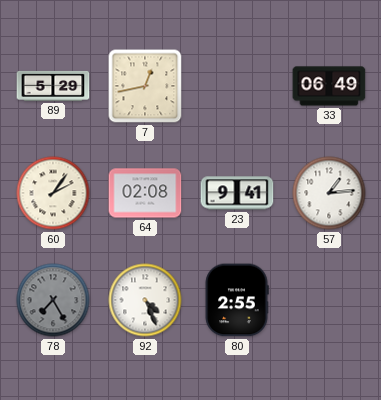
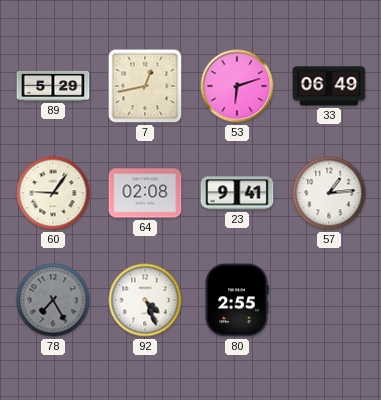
53: none -> 6:12 (237, 86)
60: 2:06 -> 9:06 (53, 193)
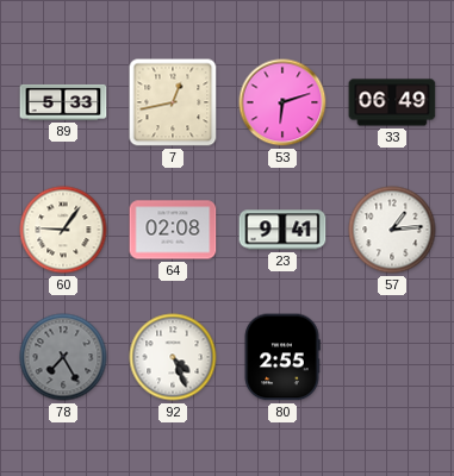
89: 5:29 -> 5:33 (63, 102)
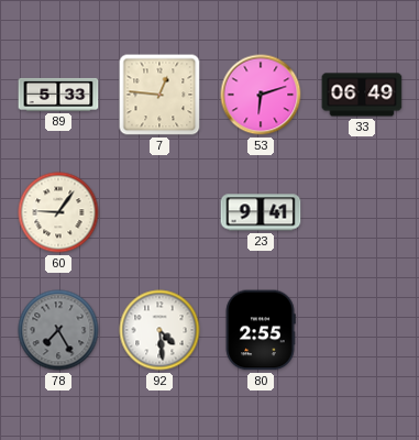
7: 12:43 -> 12:46 (159, 95)
64: 02:08 -> none (173, 230)
57: 1:14 -> none (392, 230)
92: 4:26 -> 4:29 (159, 330)
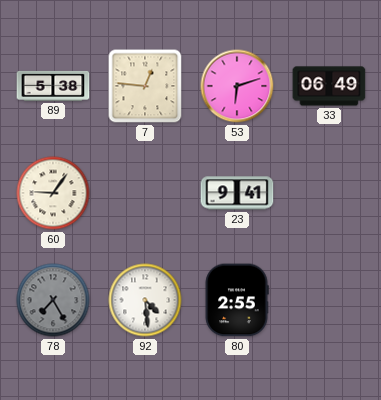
89: 5:33 -> 5:38 (53, 86)
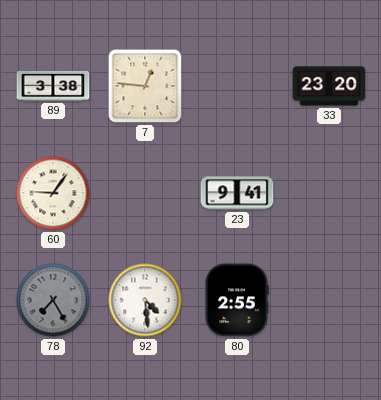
89: 5:38 -> 3:38 (53, 86)
53: 6:12 -> none (237, 86)
33: 06:49 -> 23:20 (329, 86)
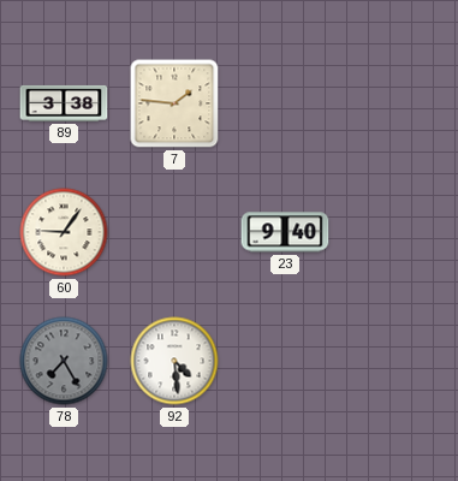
7: 12:46 -> 1:46 (174, 103)
33: 23:20 -> none (329, 86)
23: 9:41 -> 9:40 (285, 232)
80: 2:55 -> none (237, 300)
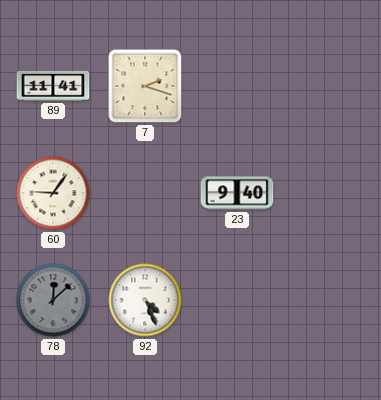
89: 3:38 -> 11:41 (53, 86)
7: 1:46 -> 2:18 (145, 86)
78: 7:25 -> 12:08 (53, 300)
92: 4:29 -> 4:26 (145, 300)
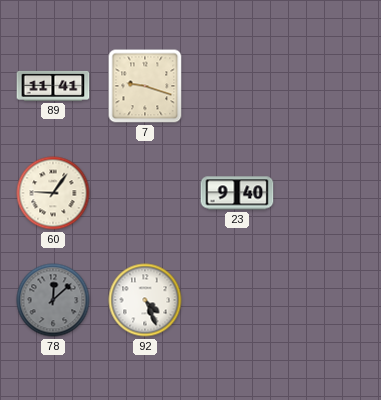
7: 2:18 -> 9:18 (145, 86)
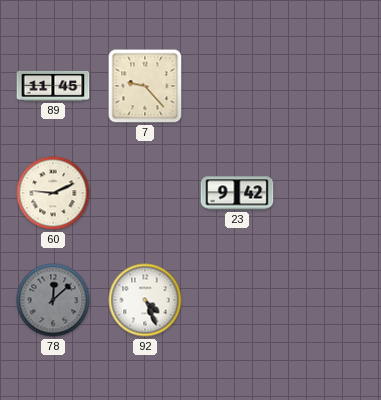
89: 11:41 -> 11:45 (53, 86)
7: 9:18 -> 9:23 (145, 86)
60: 9:06 -> 9:11 (53, 193)
23: 9:40 -> 9:42 (237, 193)
